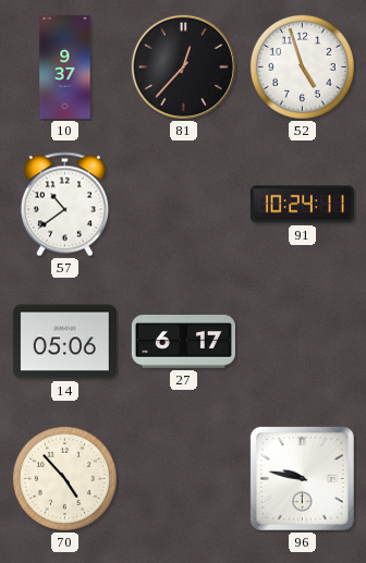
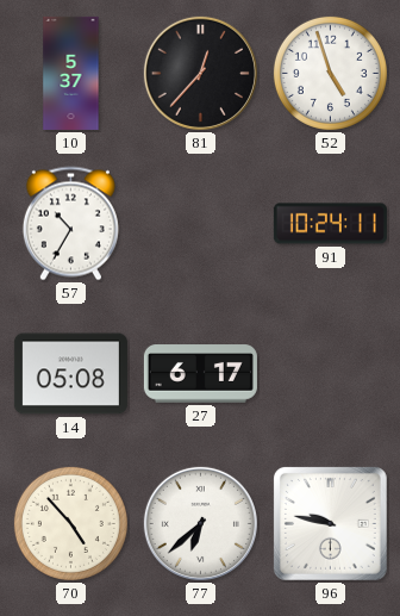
10: 9:37 -> 5:37 (71, 73)
57: 10:39 -> 10:35 (70, 224)
14: 05:06 -> 05:08 (70, 374)
77: none -> 6:38 (200, 523)
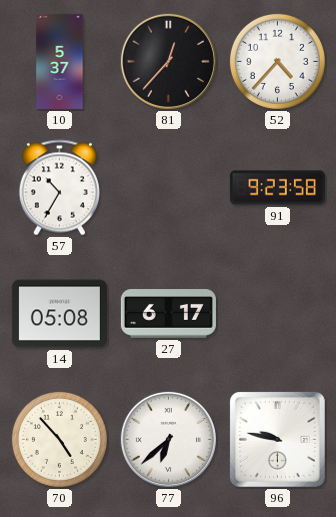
52: 4:57 -> 4:37 (277, 61)
91: 10:24 -> 9:23 (277, 188)
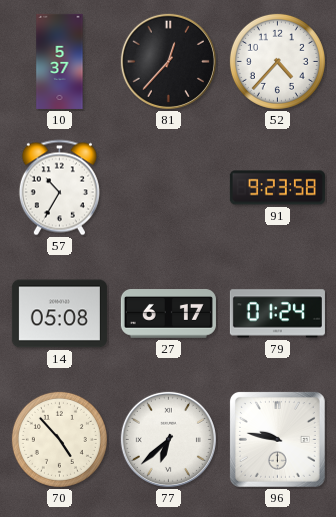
79: none -> 01:24 (277, 314)
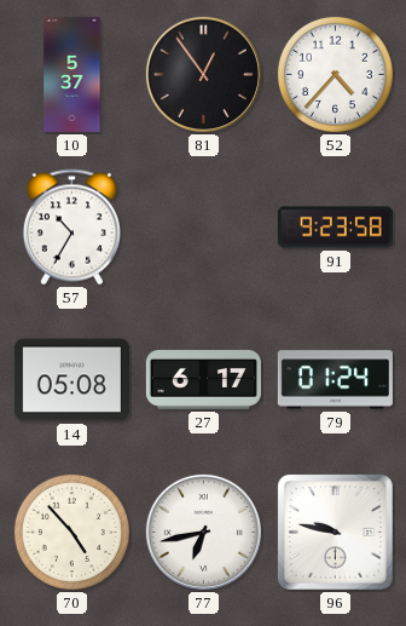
81: 12:37 -> 12:54 (203, 74)
77: 6:38 -> 6:43 (203, 532)
